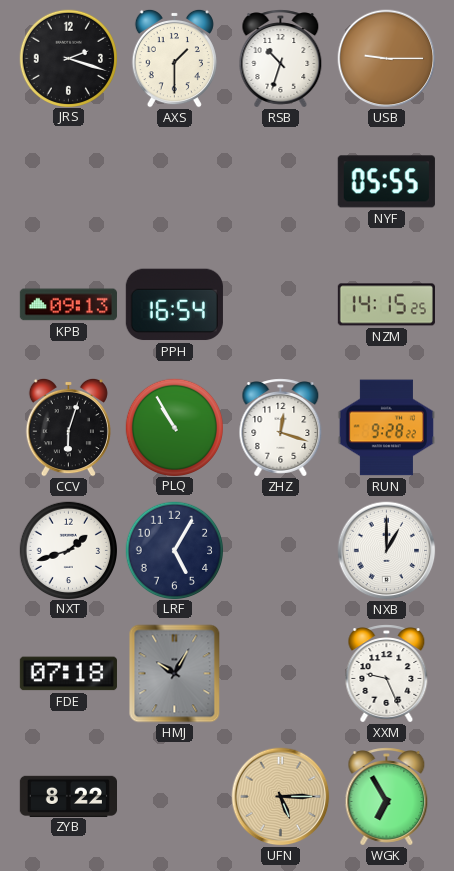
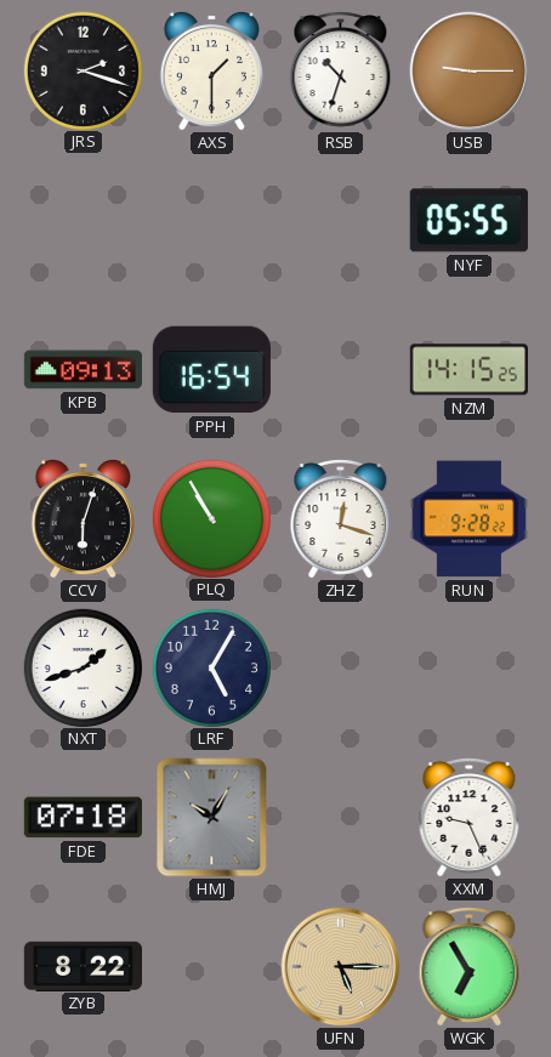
NXB: 1:00 -> none (387, 551)
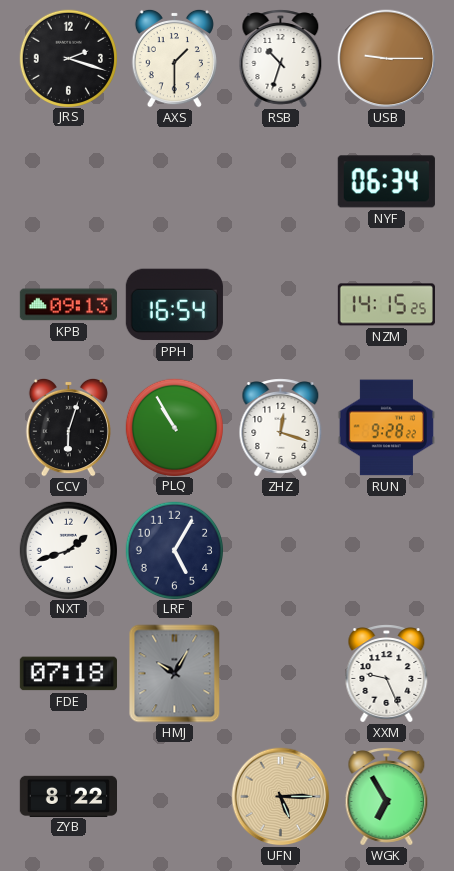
NYF: 05:55 -> 06:34 (386, 182)
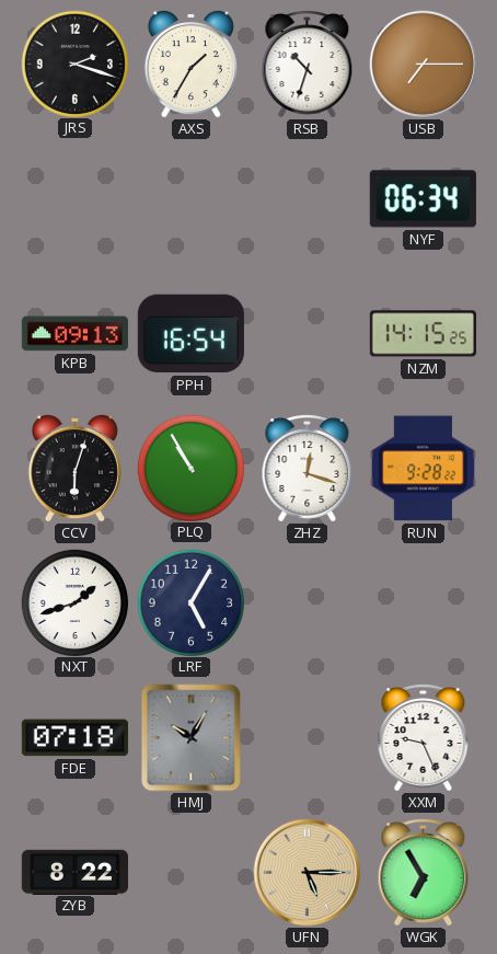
AXS: 1:30 -> 1:35 (190, 64)
USB: 9:15 -> 7:15 (424, 65)
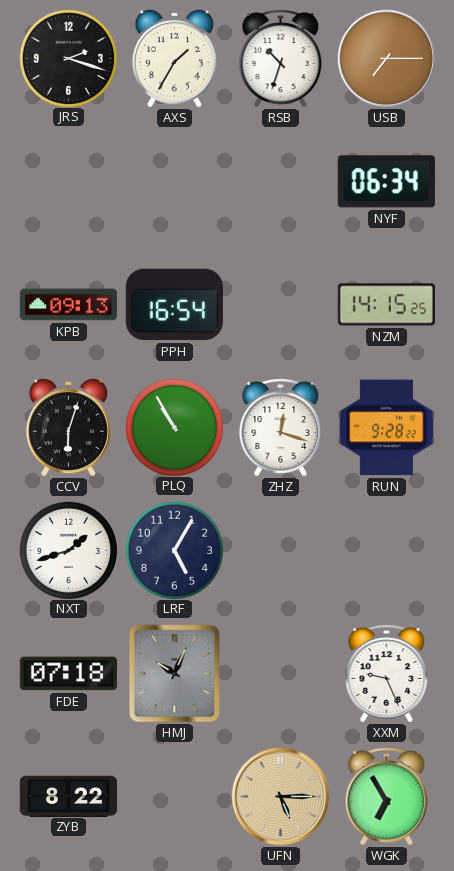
HMJ: 10:05 -> 10:04 (175, 674)
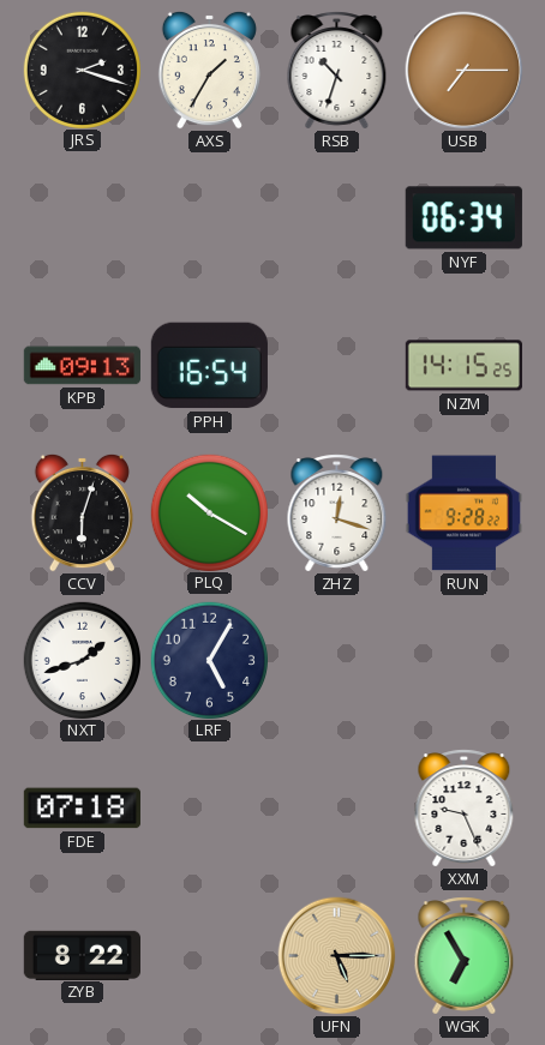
PLQ: 10:55 -> 10:20 (209, 512)
HMJ: 10:04 -> none (175, 674)
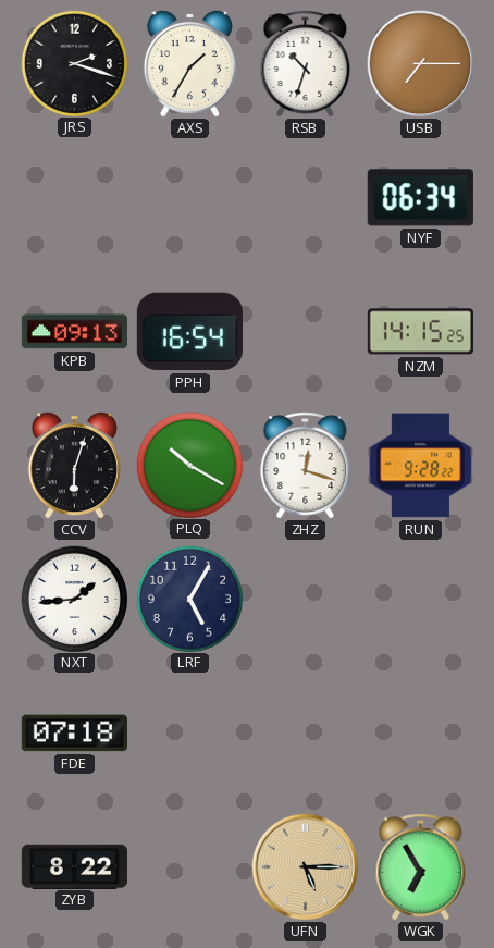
NXT: 1:42 -> 1:44 (74, 599)
XXM: 9:26 -> none (465, 809)
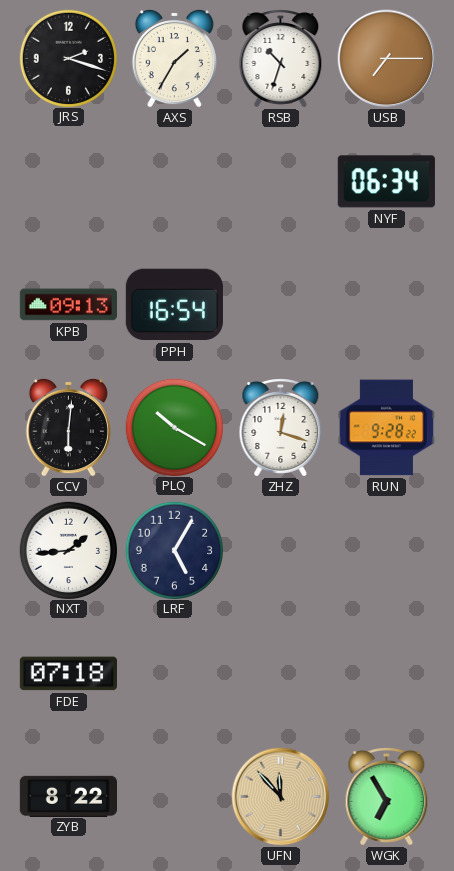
NZM: 14:15 -> none (420, 332)
CCV: 6:03 -> 6:01 (68, 427)
UFN: 5:15 -> 11:53 (281, 797)
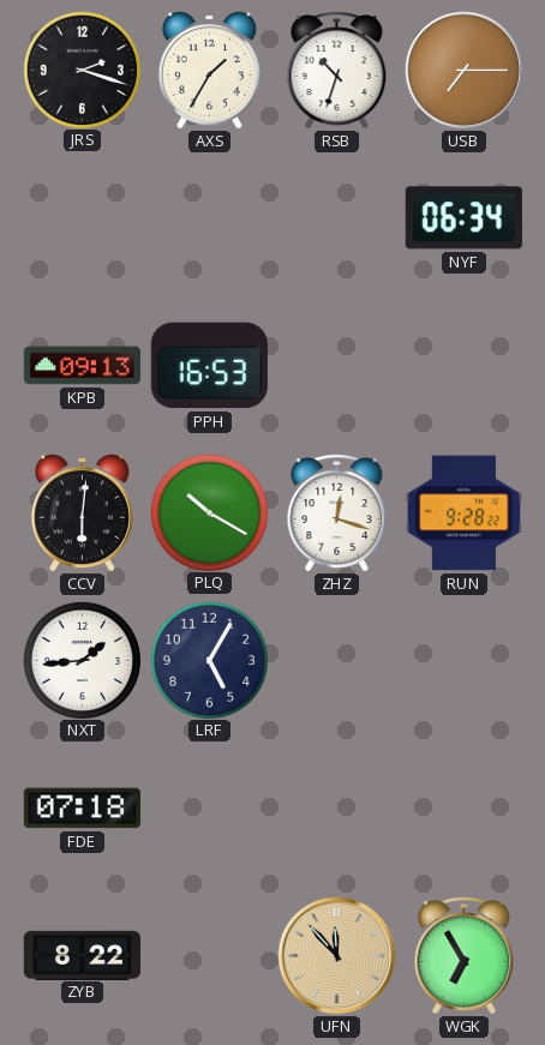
PPH: 16:54 -> 16:53 (209, 366)
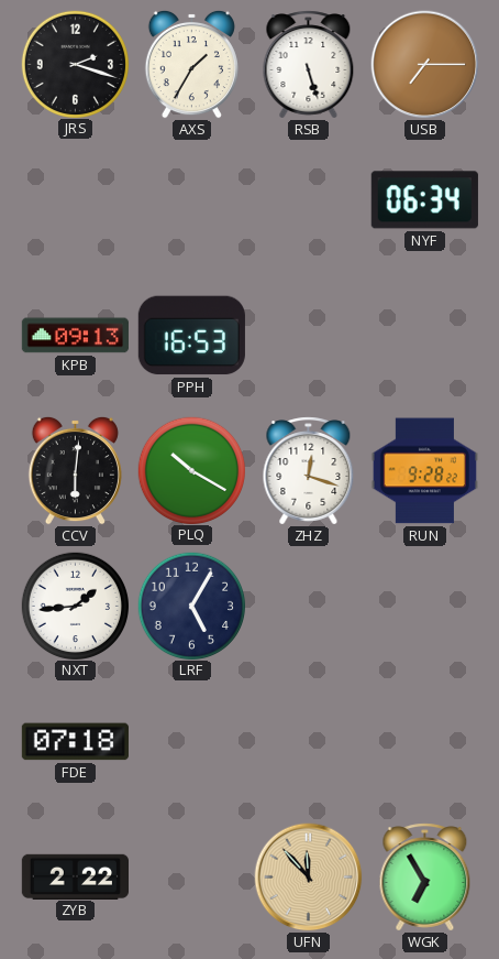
RSB: 10:33 -> 5:27 (309, 65)
ZYB: 8:22 -> 2:22 (75, 876)
